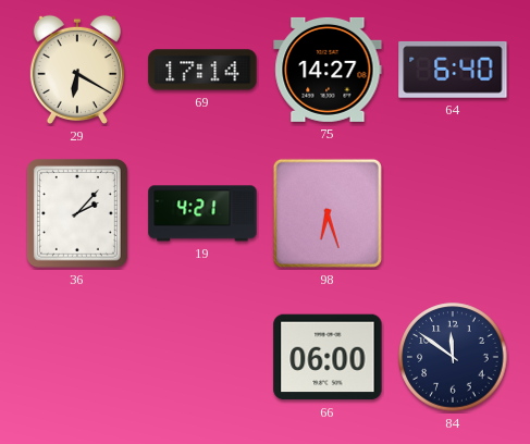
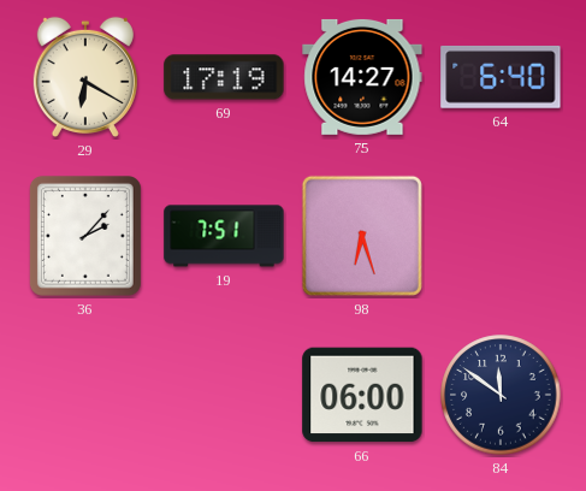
69: 17:14 -> 17:19 (224, 77)
19: 4:21 -> 7:51 (224, 236)
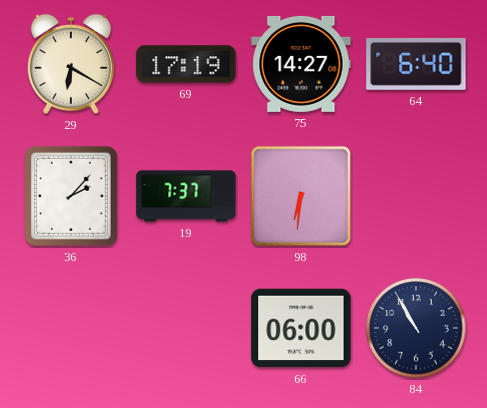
19: 7:51 -> 7:37 (186, 196)
98: 6:27 -> 6:31 (301, 196)
84: 11:51 -> 10:55 (416, 328)
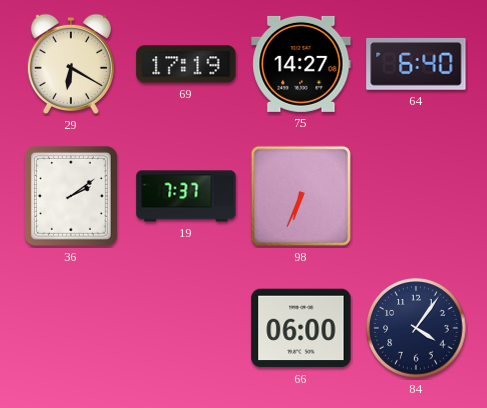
36: 2:07 -> 2:09 (71, 196)
98: 6:31 -> 6:34 (301, 196)
84: 10:55 -> 4:06 (416, 328)
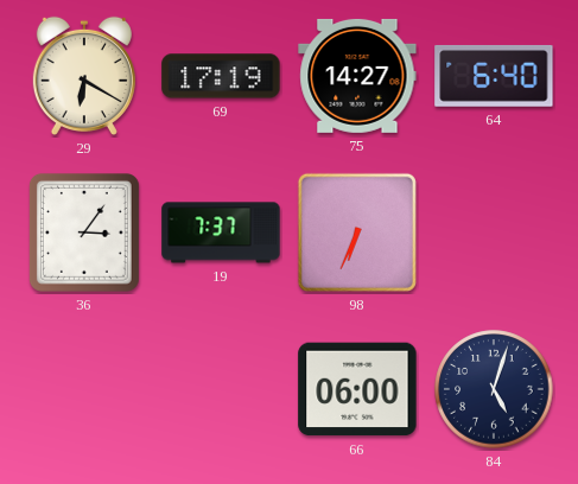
36: 2:09 -> 3:06 (84, 233)
84: 4:06 -> 5:03 (494, 389)
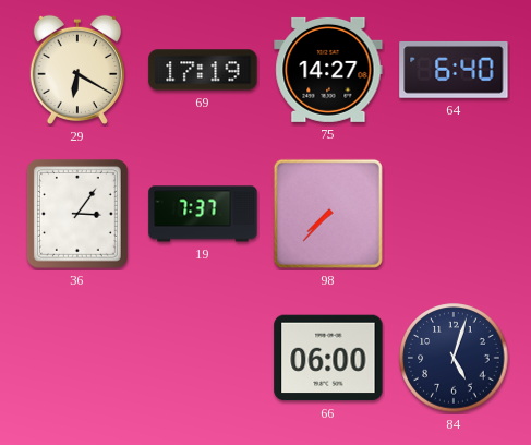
98: 6:34 -> 7:37 (328, 214)
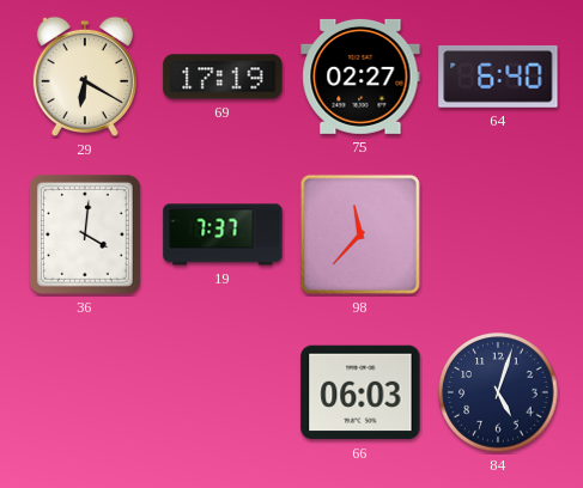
75: 14:27 -> 02:27 (360, 77)
36: 3:06 -> 4:01 (85, 234)
98: 7:37 -> 11:37 (360, 234)
66: 06:00 -> 06:03 (360, 392)
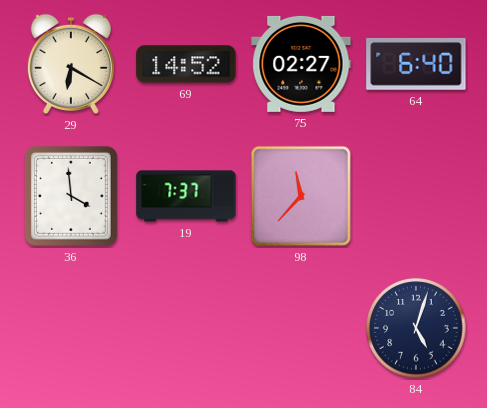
69: 17:19 -> 14:52 (186, 64)
36: 4:01 -> 3:59 (71, 196)
66: 06:03 -> none (360, 392)
